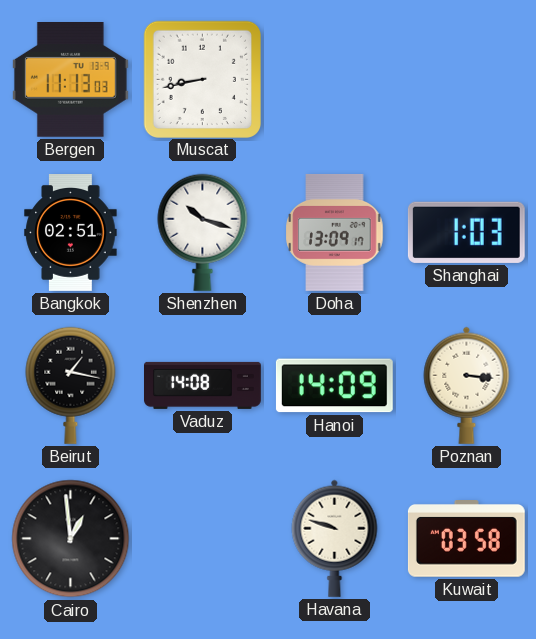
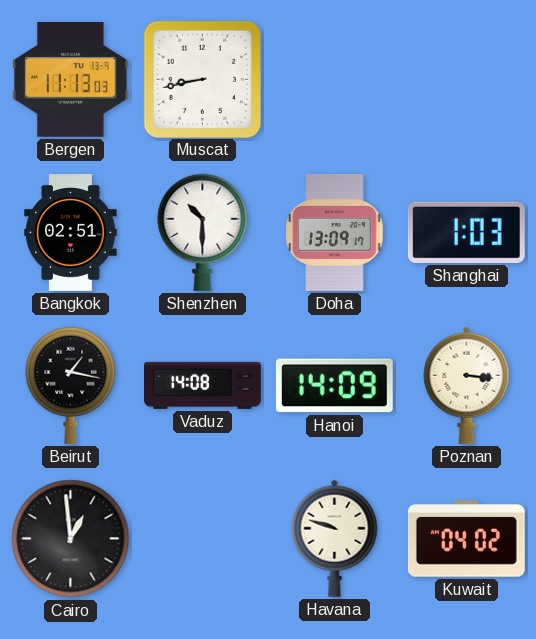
Shenzhen: 10:18 -> 10:30 (203, 232)
Kuwait: 03:58 -> 04:02 (466, 539)
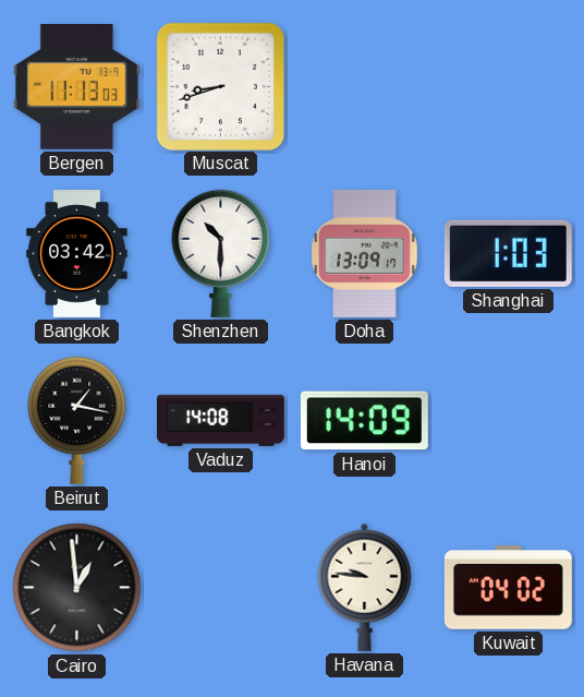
Muscat: 8:43 -> 8:42 (220, 86)
Bangkok: 02:51 -> 03:42 (77, 254)
Poznan: 3:16 -> none (467, 385)
Havana: 9:48 -> 9:46 (365, 587)
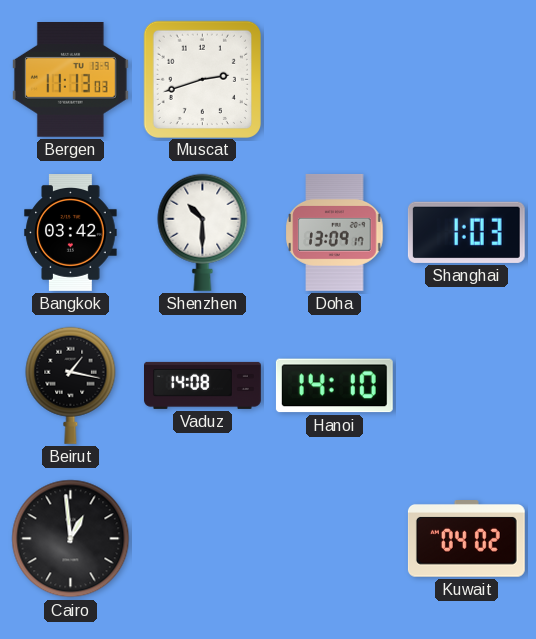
Muscat: 8:42 -> 2:42 (202, 79)
Hanoi: 14:09 -> 14:10 (334, 386)
Havana: 9:46 -> none (365, 587)
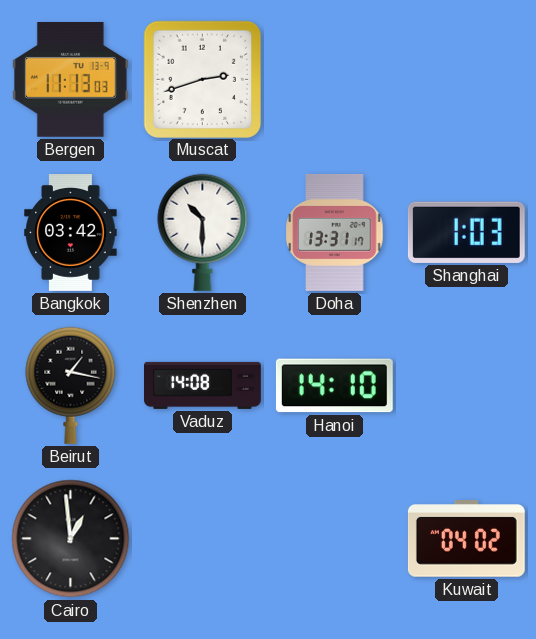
Doha: 13:09 -> 13:31 (335, 232)
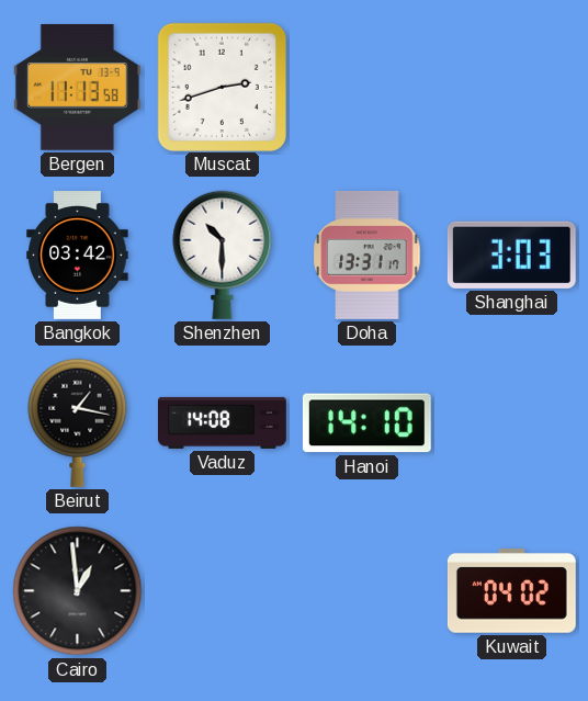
Bergen: 11:13:03 -> 11:13:58 (77, 88)
Shanghai: 1:03 -> 3:03 (511, 255)
